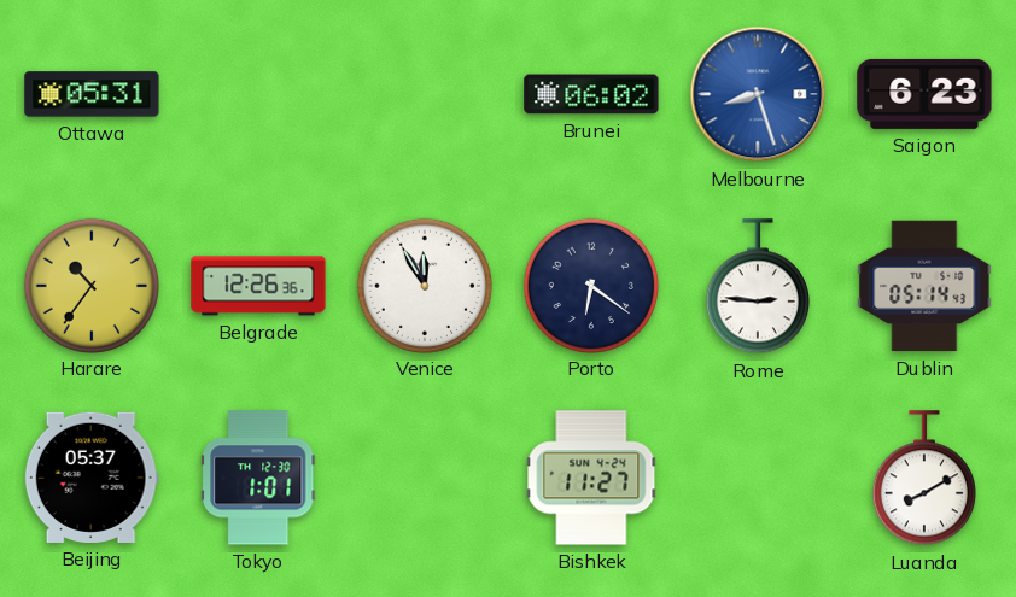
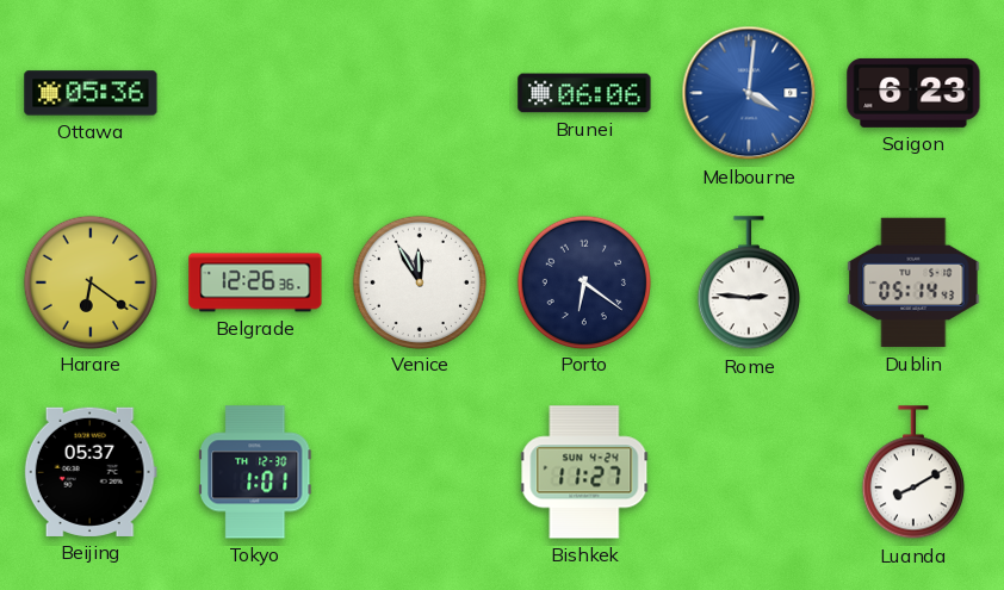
Ottawa: 05:31 -> 05:36 (91, 93)
Brunei: 06:02 -> 06:06 (584, 93)
Melbourne: 8:27 -> 4:01 (749, 93)
Harare: 10:36 -> 6:21 (89, 281)
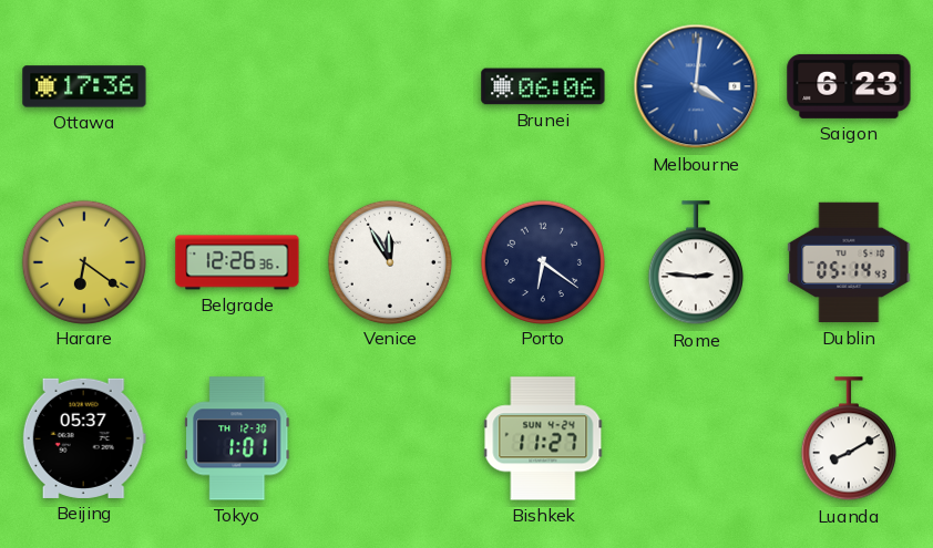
Ottawa: 05:36 -> 17:36 (84, 86)
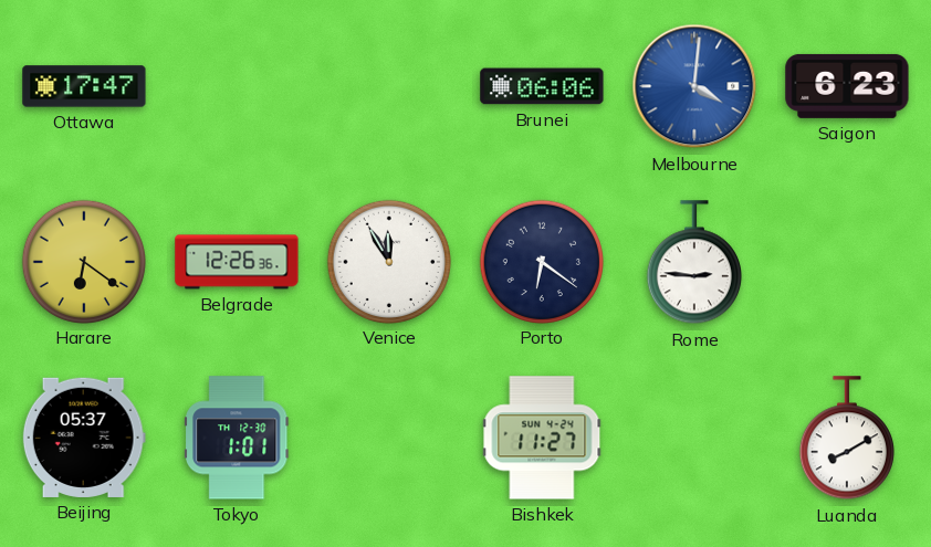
Ottawa: 17:36 -> 17:47 (84, 86)
Dublin: 05:14 -> none (849, 262)
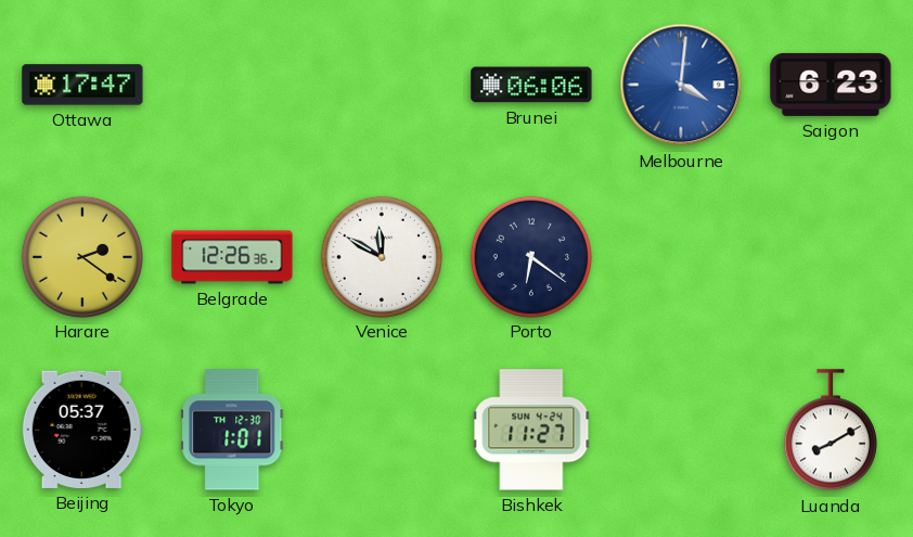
Harare: 6:21 -> 2:21 (81, 256)
Venice: 11:55 -> 11:50 (381, 256)
Rome: 2:46 -> none (694, 263)
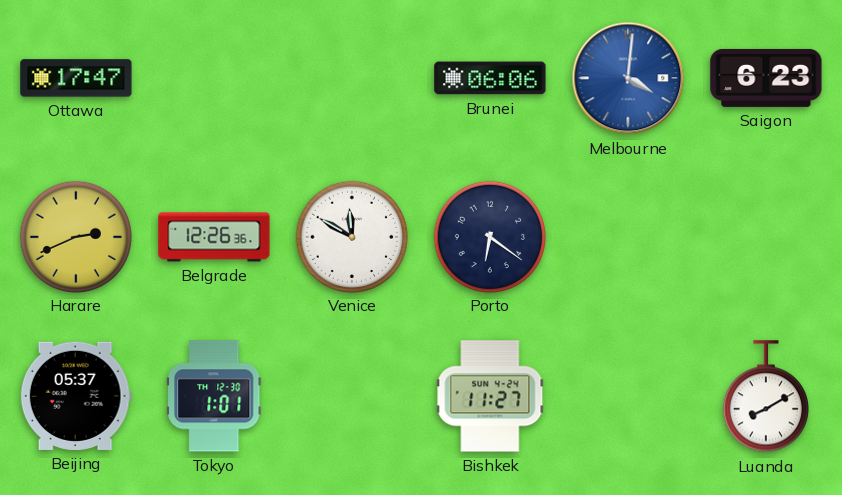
Harare: 2:21 -> 2:41 (75, 236)
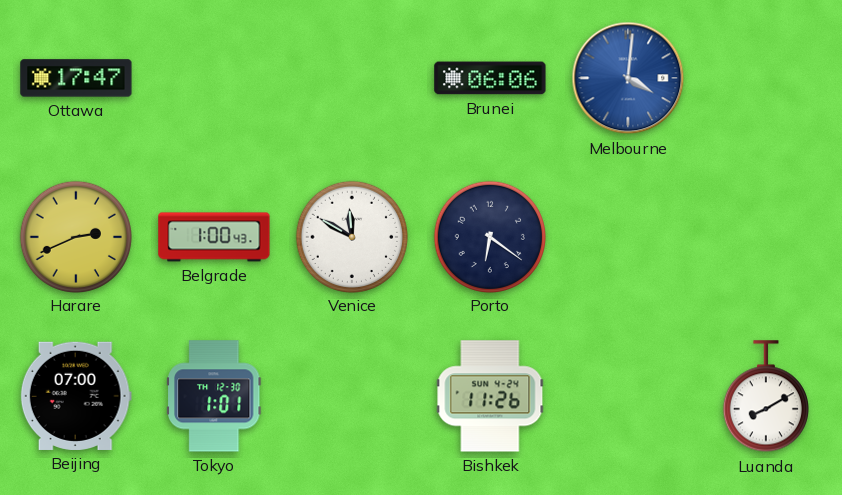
Saigon: 6:23 -> none (766, 78)
Belgrade: 12:26 -> 1:00 (214, 237)
Beijing: 05:37 -> 07:00 (76, 396)
Bishkek: 11:27 -> 11:26 (490, 396)
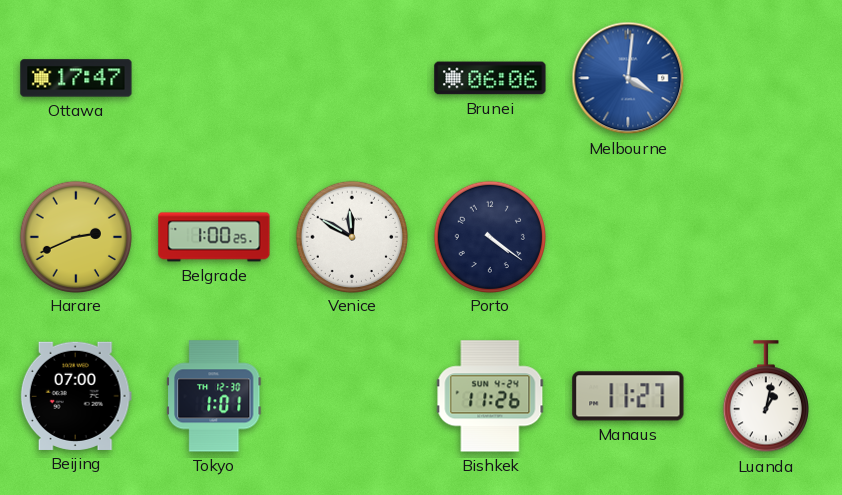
Belgrade: 1:00:43 -> 1:00:25 (214, 237)
Porto: 6:21 -> 4:21 (489, 236)
Manaus: none -> 11:27 (628, 396)
Luanda: 8:10 -> 1:02 (766, 397)
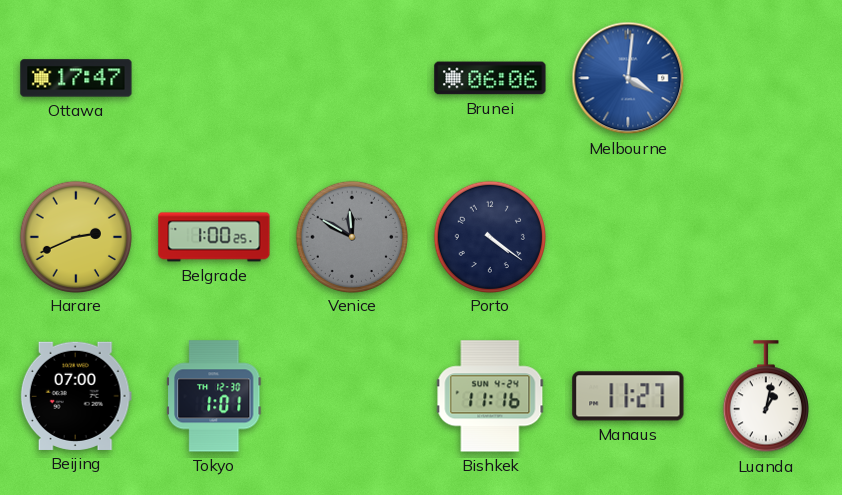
Venice dial: white -> grey (351, 236)
Bishkek: 11:26 -> 11:16 (490, 396)
